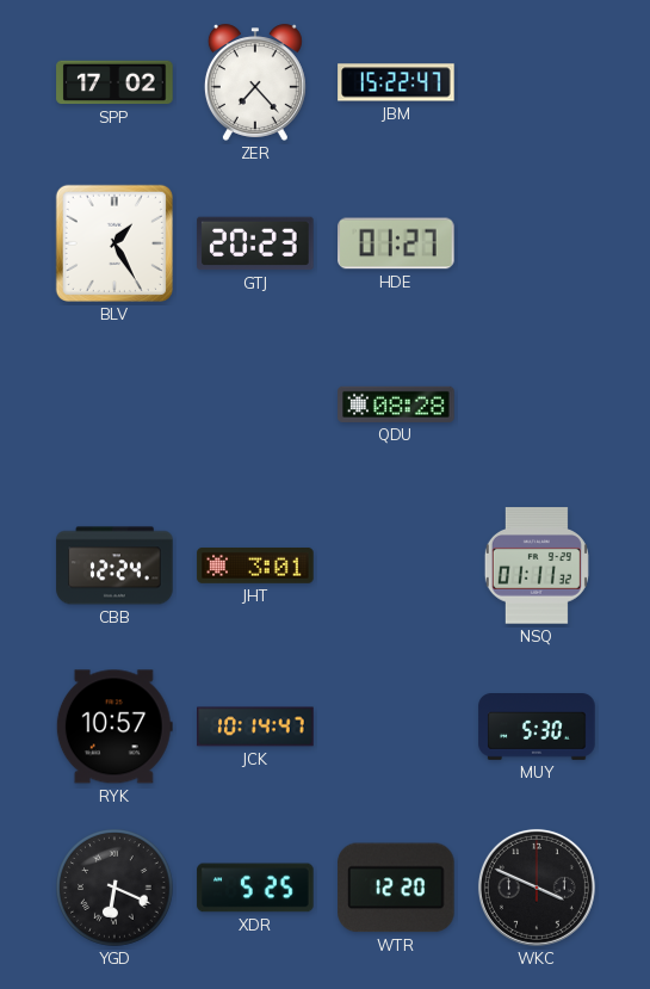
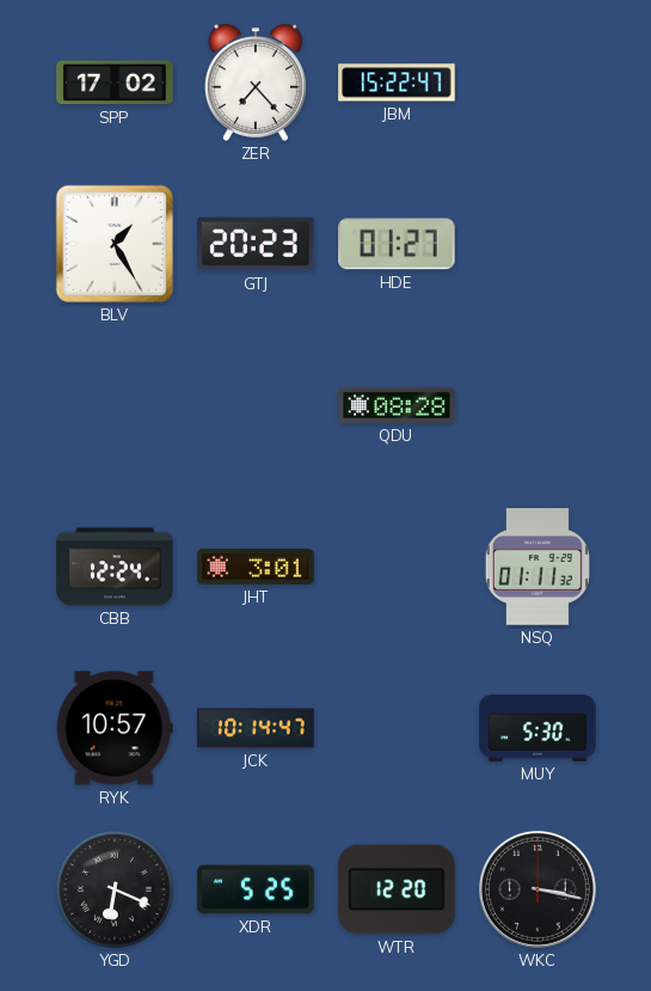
WKC: 3:49 -> 3:17 (538, 889)
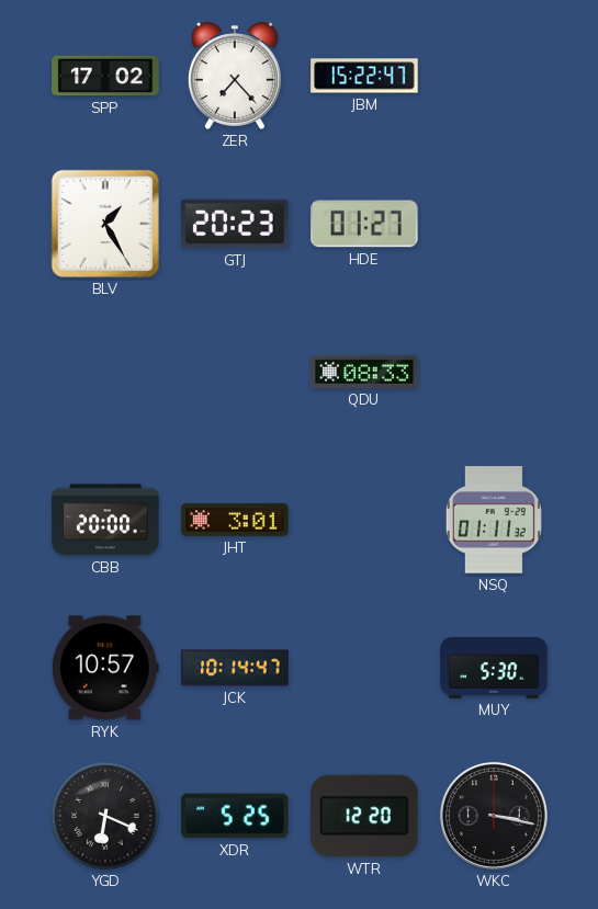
QDU: 08:28 -> 08:33 (364, 372)
CBB: 12:24 -> 20:00 (105, 520)
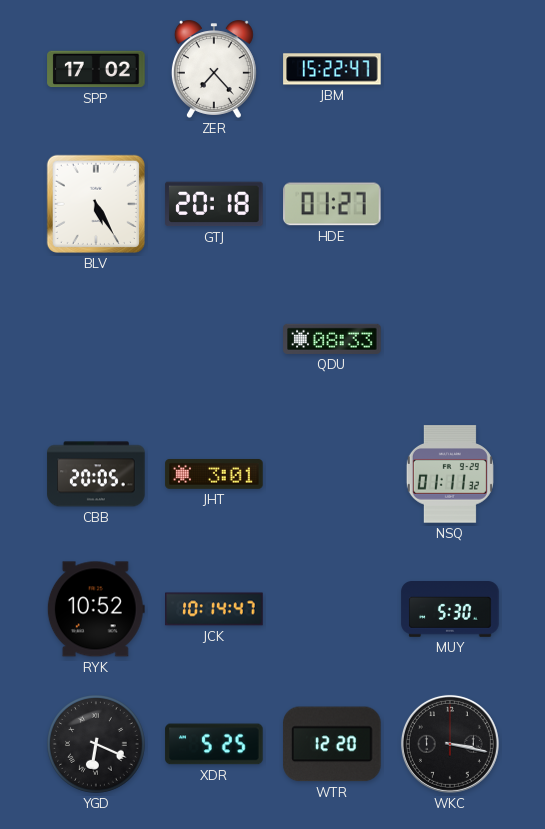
BLV: 1:25 -> 5:25 (96, 204)
GTJ: 20:23 -> 20:18 (214, 204)
CBB: 20:00 -> 20:05 (96, 474)
RYK: 10:57 -> 10:52 (96, 609)
